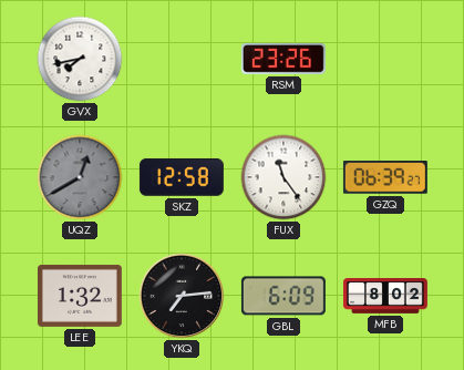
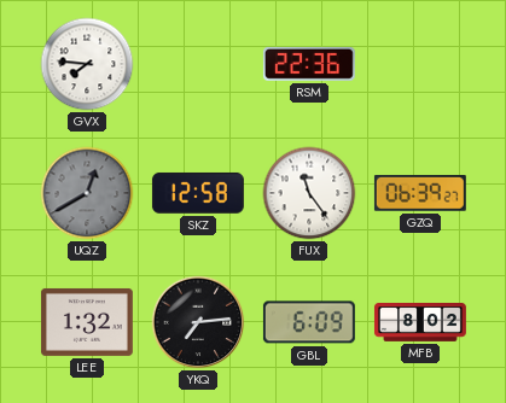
GVX: 7:43 -> 7:46 (87, 64)
RSM: 23:26 -> 22:36 (309, 64)
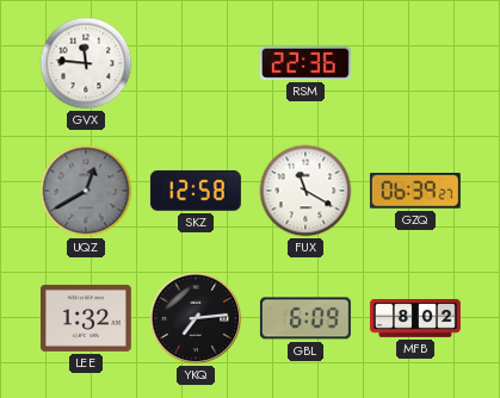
GVX: 7:46 -> 11:46 (86, 63)
FUX: 11:24 -> 11:20 (305, 191)
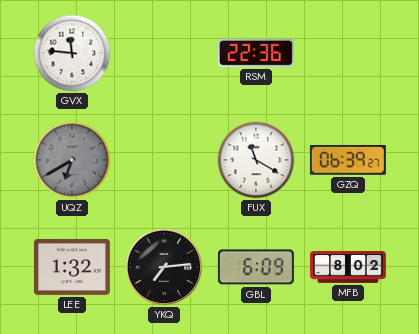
UQZ: 12:40 -> 6:40 (72, 160)
SKZ: 12:58 -> none (196, 191)
